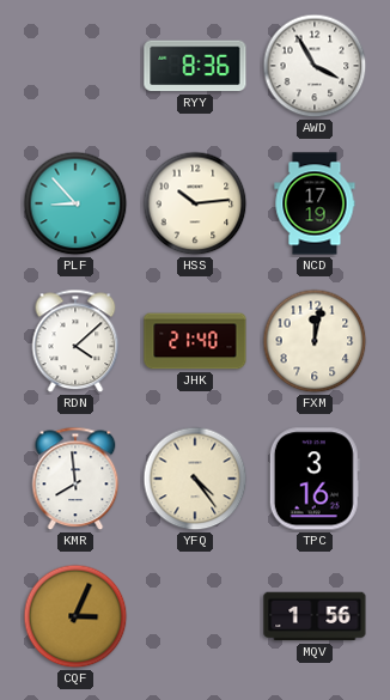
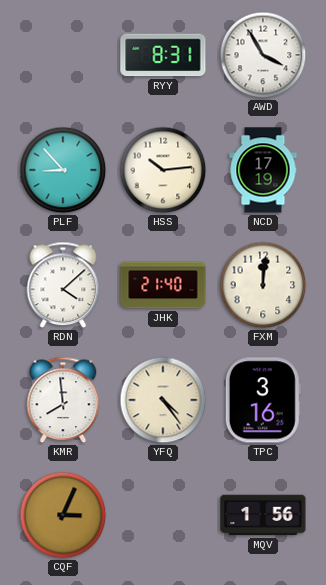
RYY: 8:36 -> 8:31 (163, 55)
FXM: 12:02 -> 12:01 (263, 285)
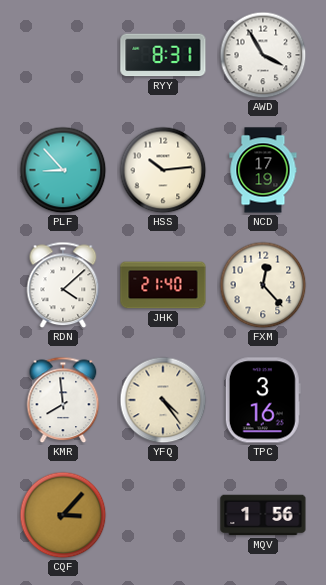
FXM: 12:01 -> 12:23 (263, 285)
CQF: 3:04 -> 3:07 (63, 515)
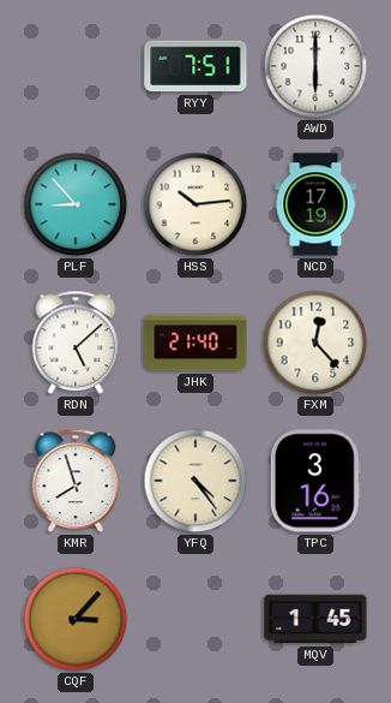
RYY: 8:31 -> 7:51 (195, 66)
AWD: 3:55 -> 6:00 (315, 66)
RDN: 4:08 -> 5:08 (76, 342)
KMR: 7:59 -> 7:57 (76, 481)
MQV: 1:56 -> 1:45 (315, 619)
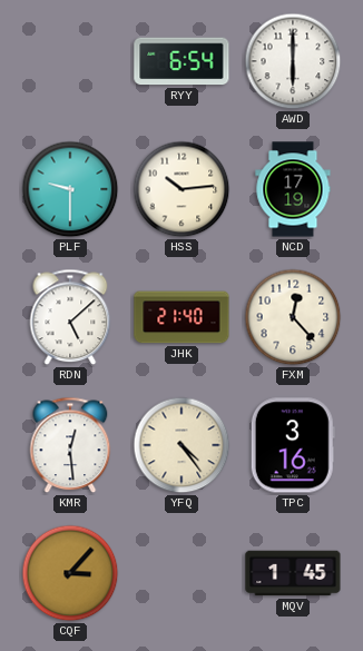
RYY: 7:51 -> 6:54 (181, 61)
PLF: 8:53 -> 9:30 (70, 189)
KMR: 7:57 -> 12:29 (70, 445)
